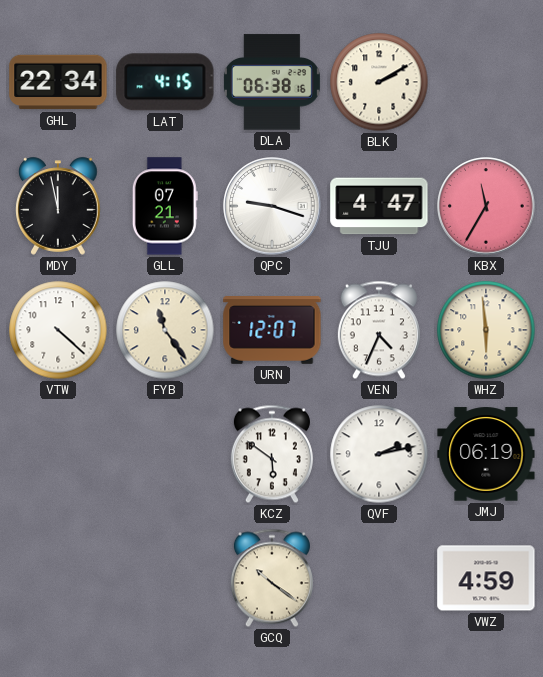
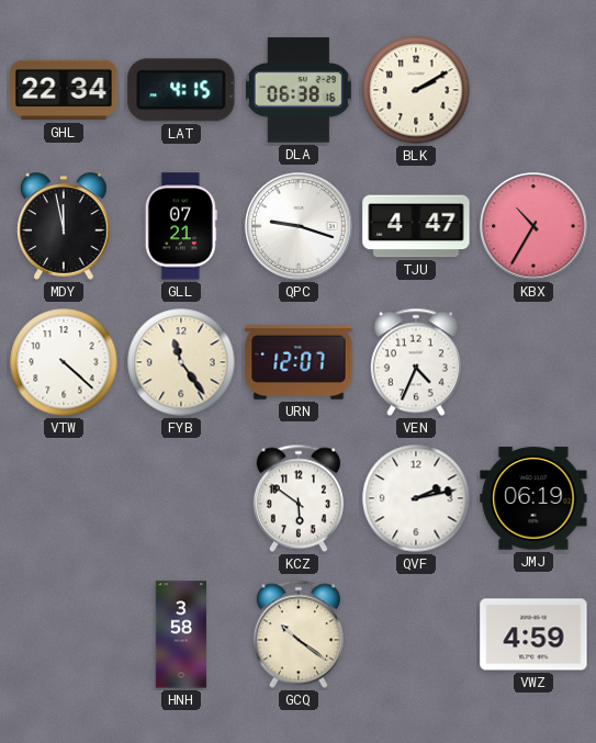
KBX: 11:35 -> 10:35 (533, 226)
WHZ: 5:59 -> none (486, 330)
HNH: none -> 3:58 (181, 634)
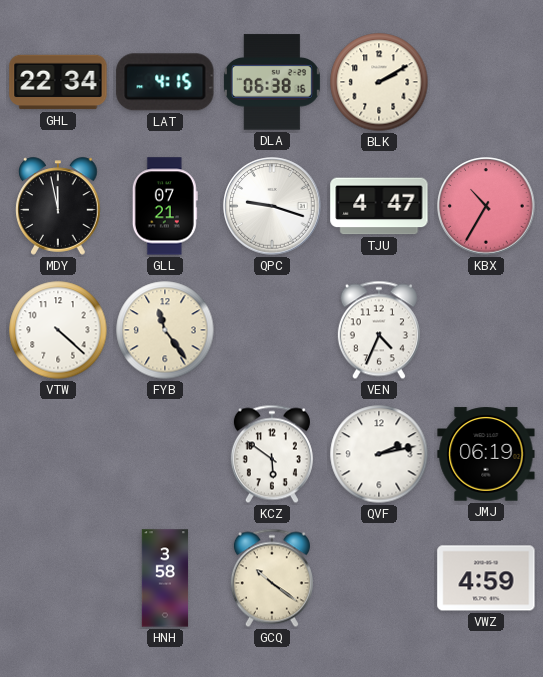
URN: 12:07 -> none (299, 363)
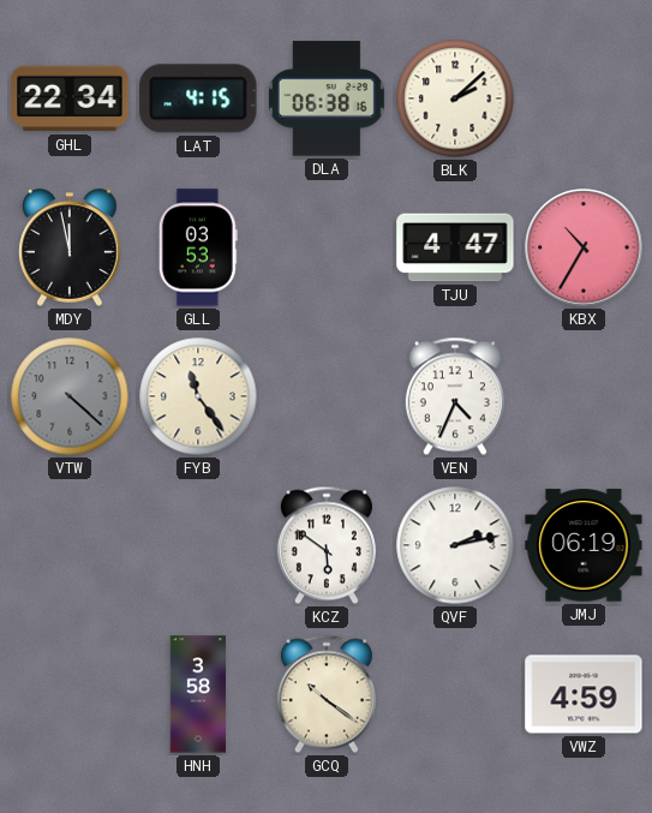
BLK: 2:10 -> 2:08 (455, 98)
GLL: 07:21 -> 03:53 (198, 247)
QPC: 9:18 -> none (272, 206)
VTW dial: white -> grey (70, 396)
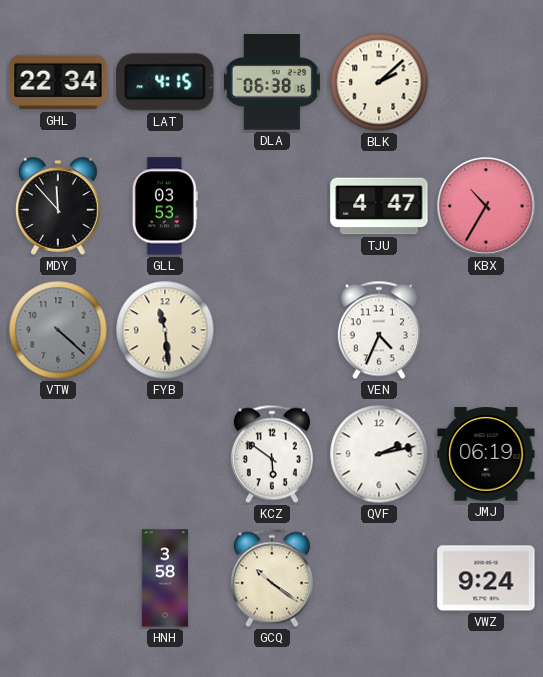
MDY: 11:58 -> 11:53 (58, 206)
FYB: 11:24 -> 11:29 (165, 330)
VWZ: 4:59 -> 9:24 (486, 578)
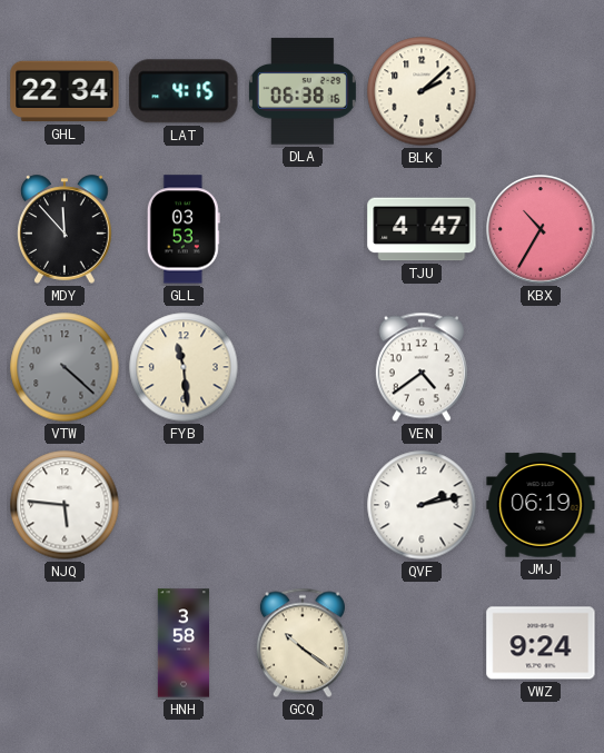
VEN: 4:34 -> 4:39 (422, 367)
NJQ: none -> 5:46 (65, 505)
KCZ: 5:51 -> none (272, 454)
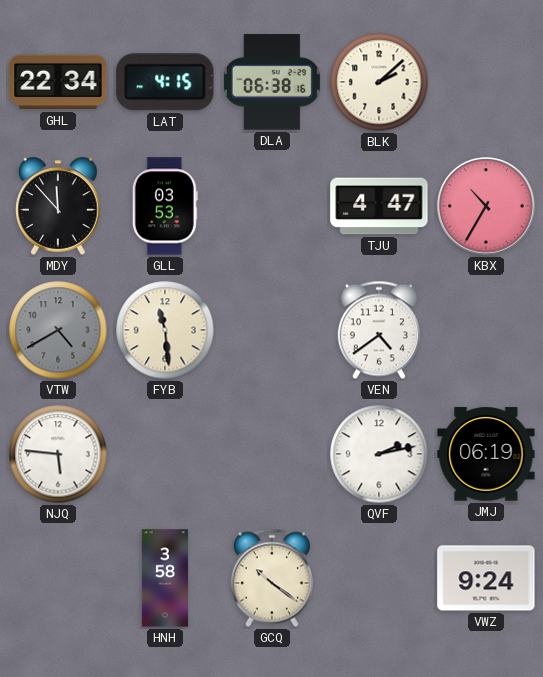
VTW: 4:22 -> 4:40 (58, 330)
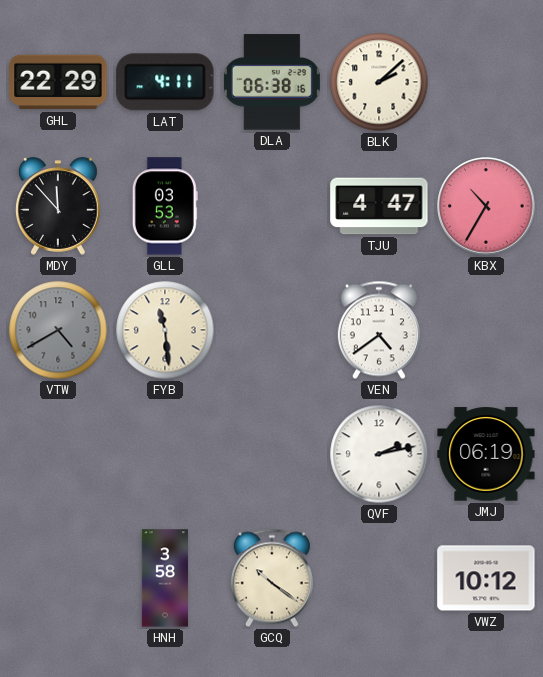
GHL: 22:34 -> 22:29 (58, 82)
LAT: 4:15 -> 4:11 (165, 82)
NJQ: 5:46 -> none (58, 454)
VWZ: 9:24 -> 10:12 (486, 578)
